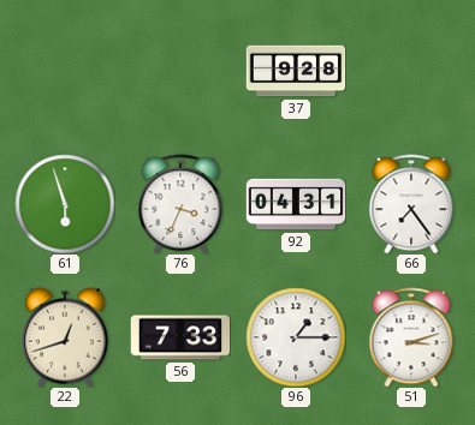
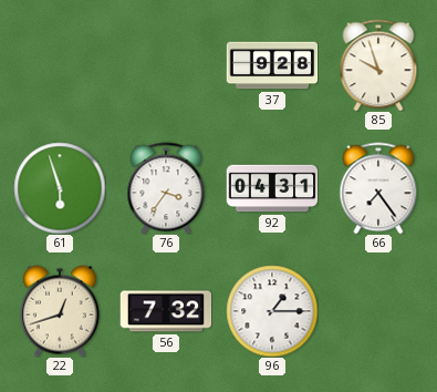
85: none -> 9:57 (378, 65)
76: 3:34 -> 3:36 (166, 188)
56: 7:33 -> 7:32 (166, 311)
51: 3:12 -> none (411, 337)
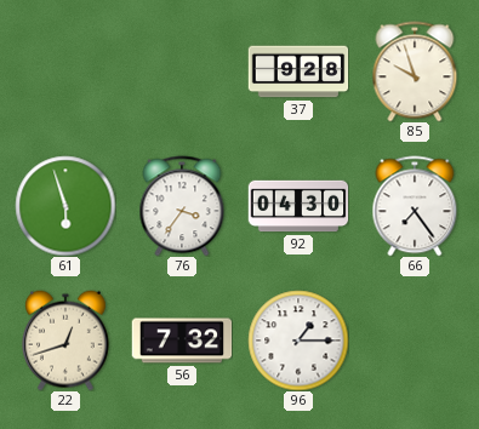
92: 04:31 -> 04:30 (298, 206)
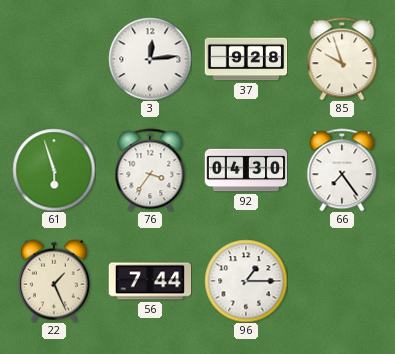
3: none -> 12:14 (150, 59)
22: 12:42 -> 1:26 (54, 281)
56: 7:32 -> 7:44 (150, 281)
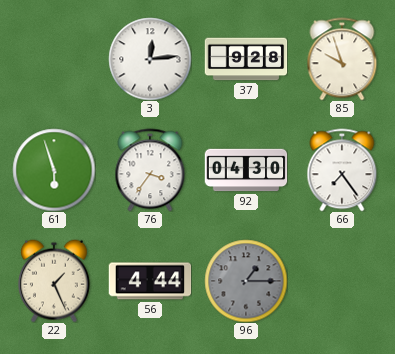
56: 7:44 -> 4:44 (150, 281)
96 dial: white -> grey (246, 281)
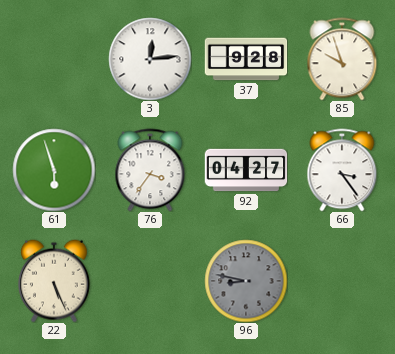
92: 04:30 -> 04:27 (246, 170)
66: 7:24 -> 3:24 (342, 170)
22: 1:26 -> 5:26 (54, 281)
56: 4:44 -> none (150, 281)
96: 1:15 -> 8:47 (246, 281)
